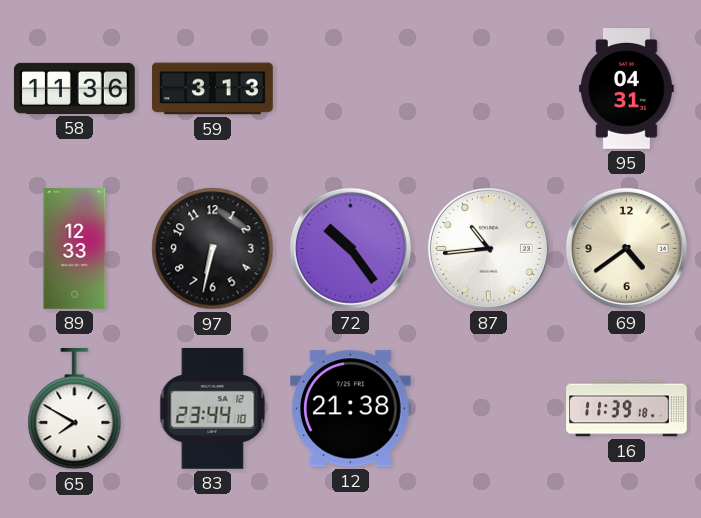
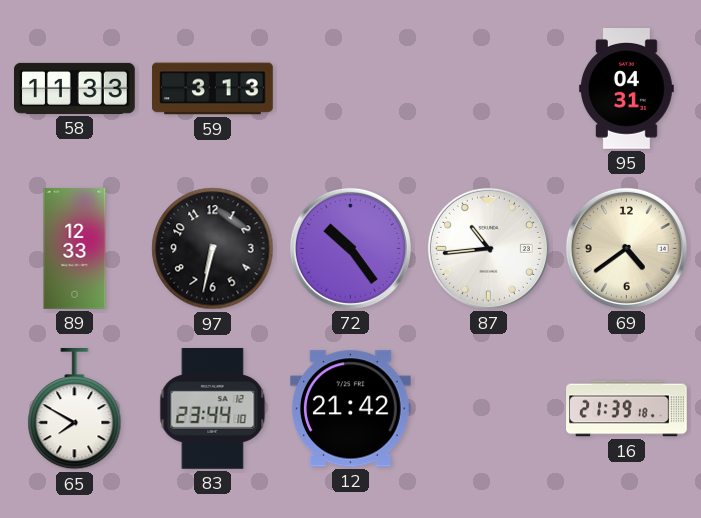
58: 11:36 -> 11:33 (75, 88)
12: 21:38 -> 21:42 (351, 409)
16: 11:39 -> 21:39 (627, 409)
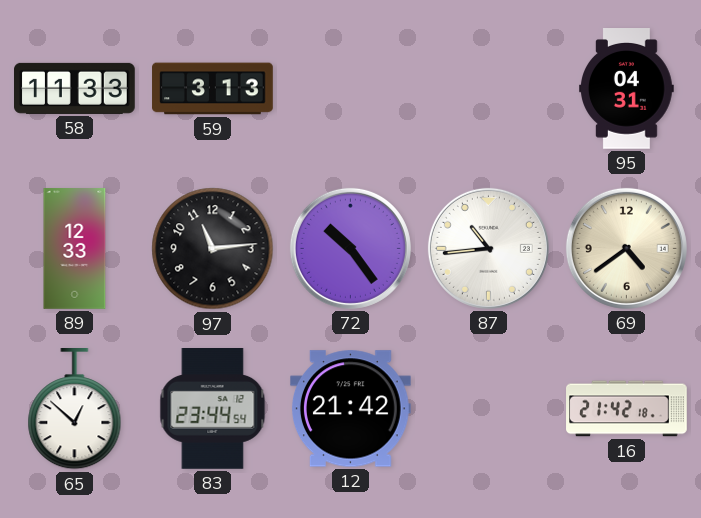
97: 6:32 -> 11:14 (213, 249)
65: 7:50 -> 12:52 (75, 410)
83: 23:44:10 -> 23:44:54 (213, 409)
16: 21:39 -> 21:42 (627, 409)
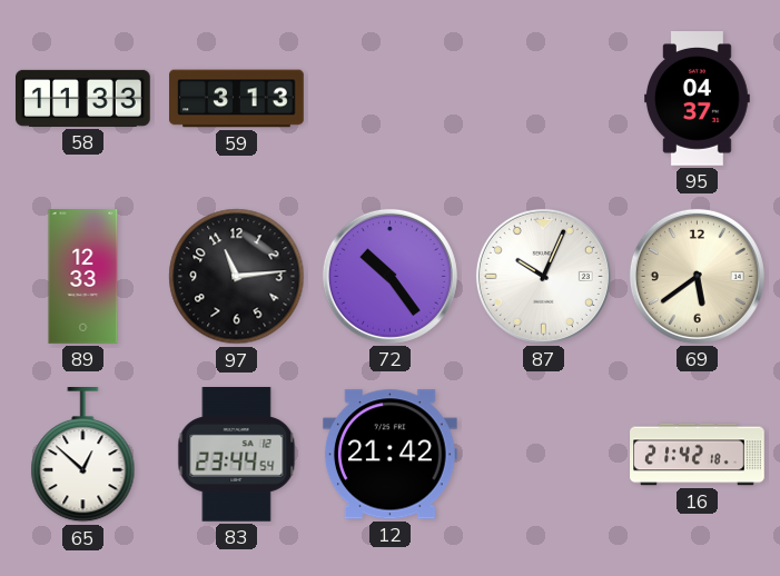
95: 04:31 -> 04:37 (698, 99)
87: 10:44 -> 10:04 (543, 276)
69: 4:39 -> 5:39 (697, 276)
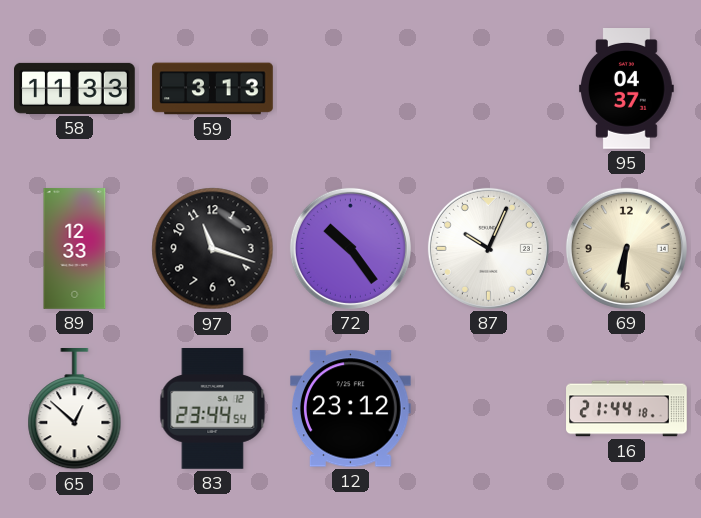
97: 11:14 -> 11:18 (213, 249)
69: 5:39 -> 6:31 (626, 248)
12: 21:42 -> 23:12 (351, 409)
16: 21:42 -> 21:44 (627, 409)
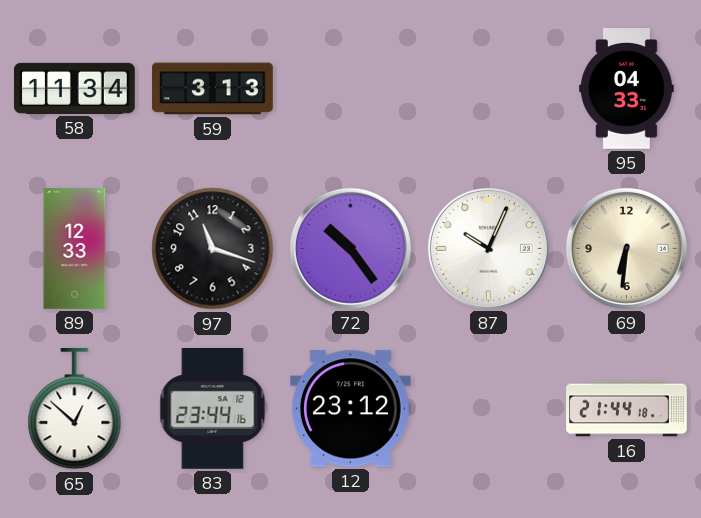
58: 11:33 -> 11:34 (75, 88)
95: 04:37 -> 04:33 (627, 89)
83: 23:44:54 -> 23:44:16 (213, 409)
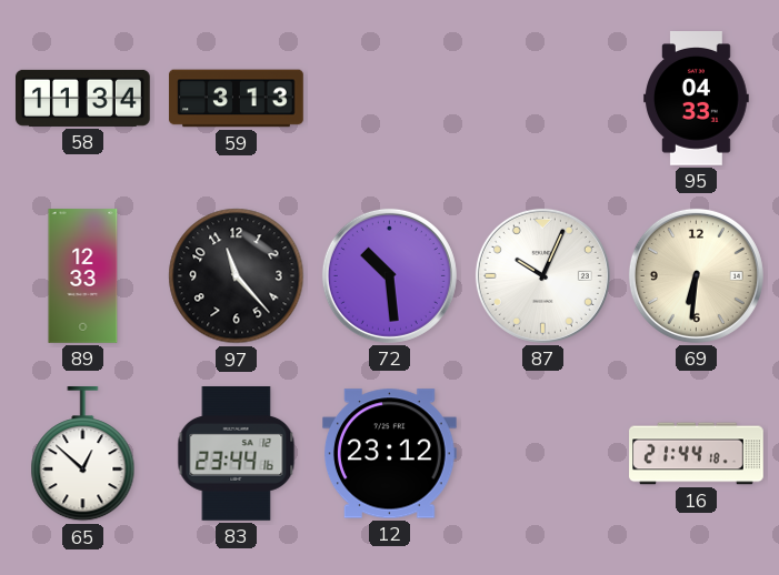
97: 11:18 -> 11:23 (237, 276)
72: 10:24 -> 10:29 (389, 275)
